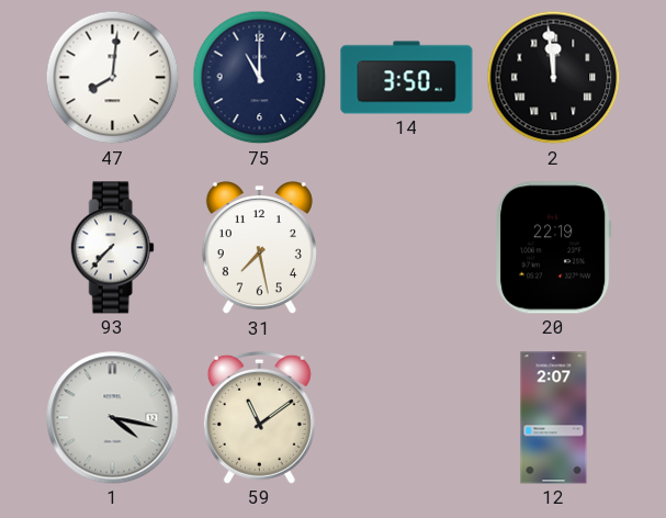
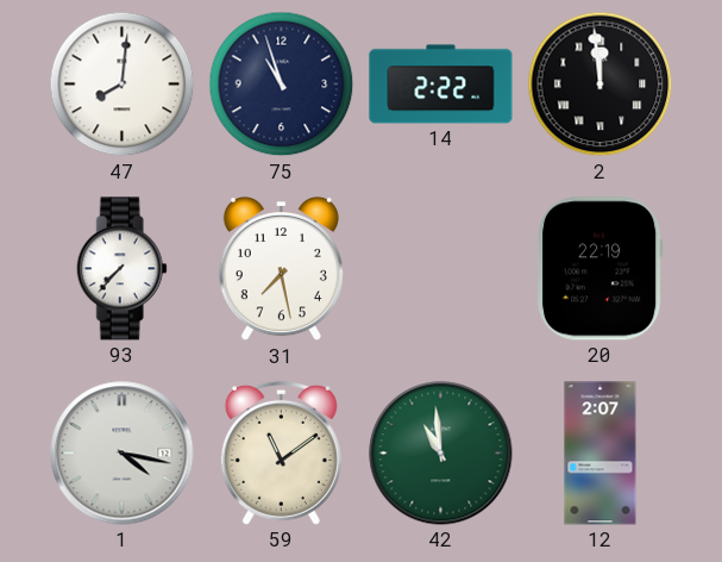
75: 11:00 -> 10:57 (282, 85)
14: 3:50 -> 2:22 (441, 85)
42: none -> 10:59 (441, 454)
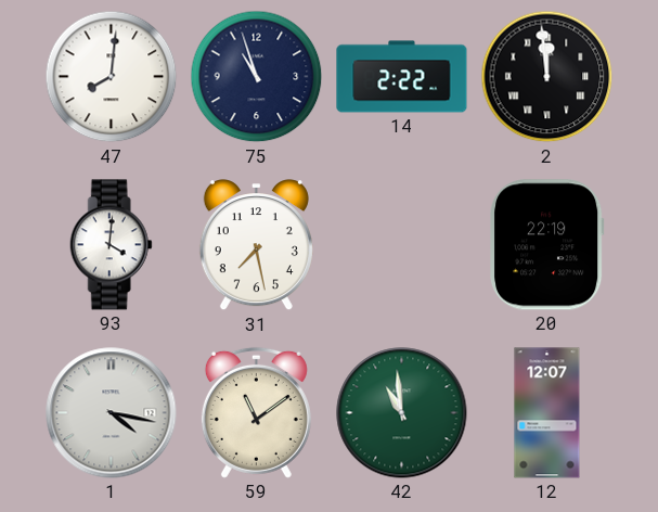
93: 7:37 -> 4:01 (111, 245)
12: 2:07 -> 12:07 (547, 413)
